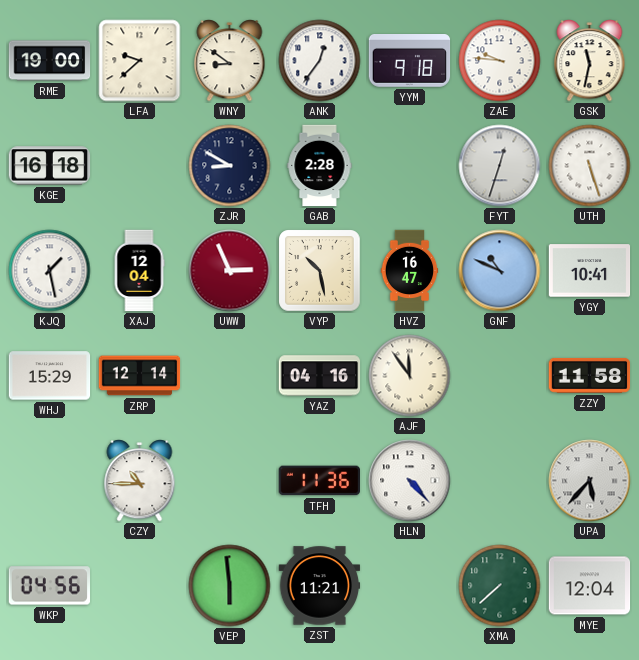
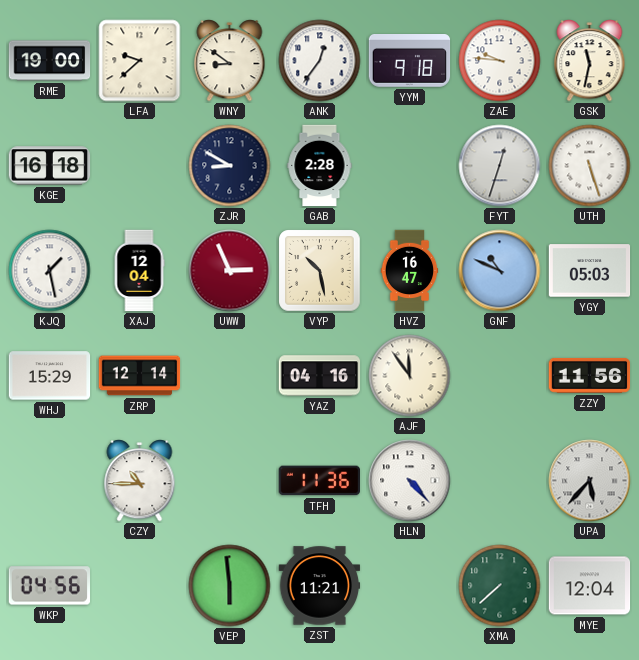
YGY: 10:41 -> 05:03 (590, 271)
ZZY: 11:58 -> 11:56 (590, 375)
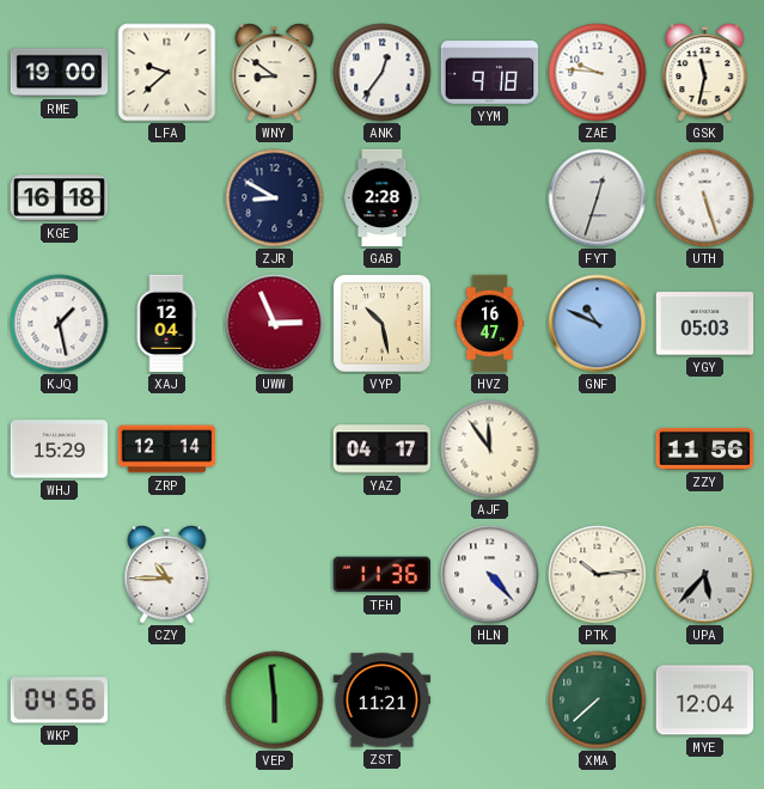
YAZ: 04:16 -> 04:17 (383, 449)
PTK: none -> 10:14 (598, 575)
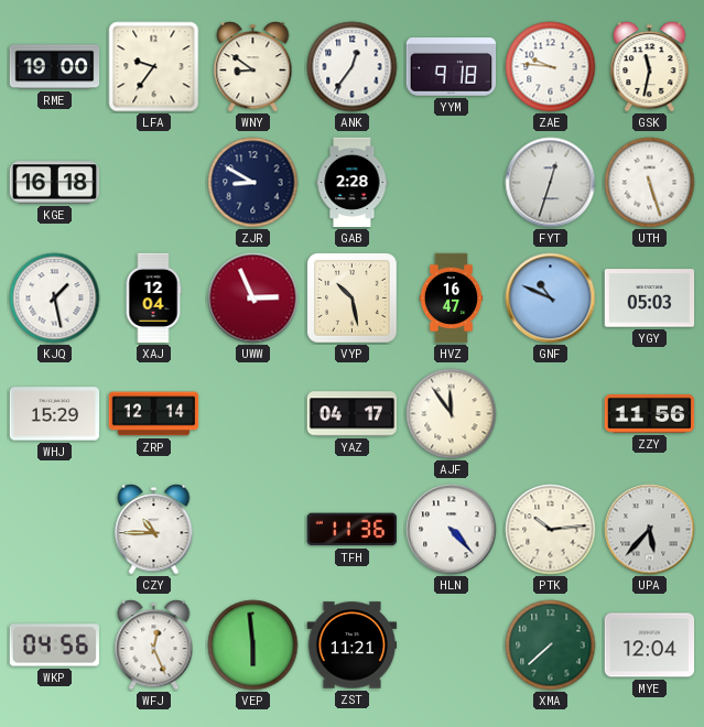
LFA: 9:38 -> 9:36 (154, 67)
WFJ: none -> 12:26 (154, 645)
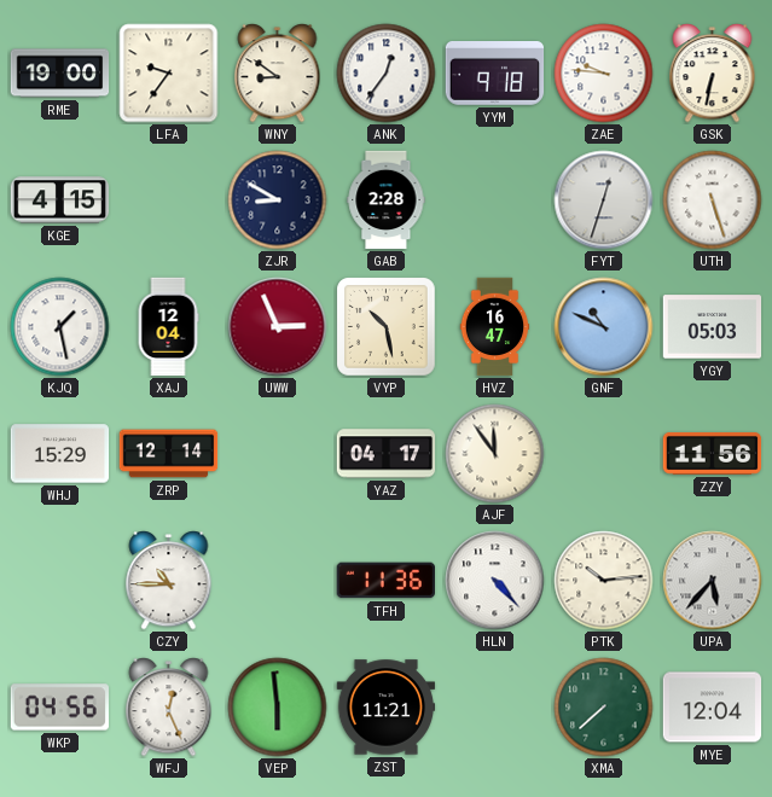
GSK: 11:32 -> 6:32 (713, 74)
KGE: 16:18 -> 4:15 (60, 200)
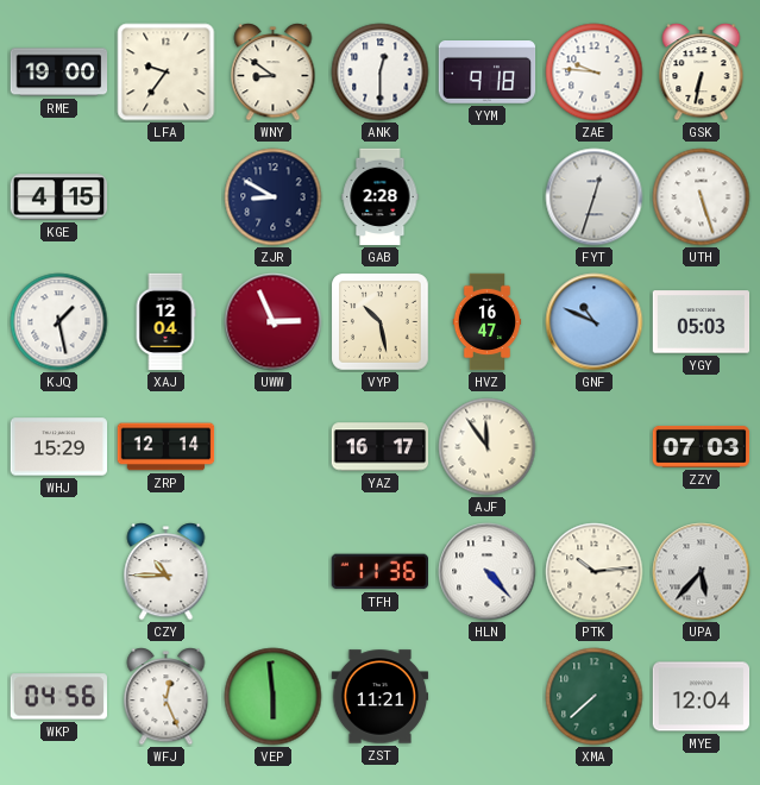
ANK: 12:36 -> 12:30 (381, 73)
YAZ: 04:17 -> 16:17 (381, 447)
ZZY: 11:56 -> 07:03 (702, 446)
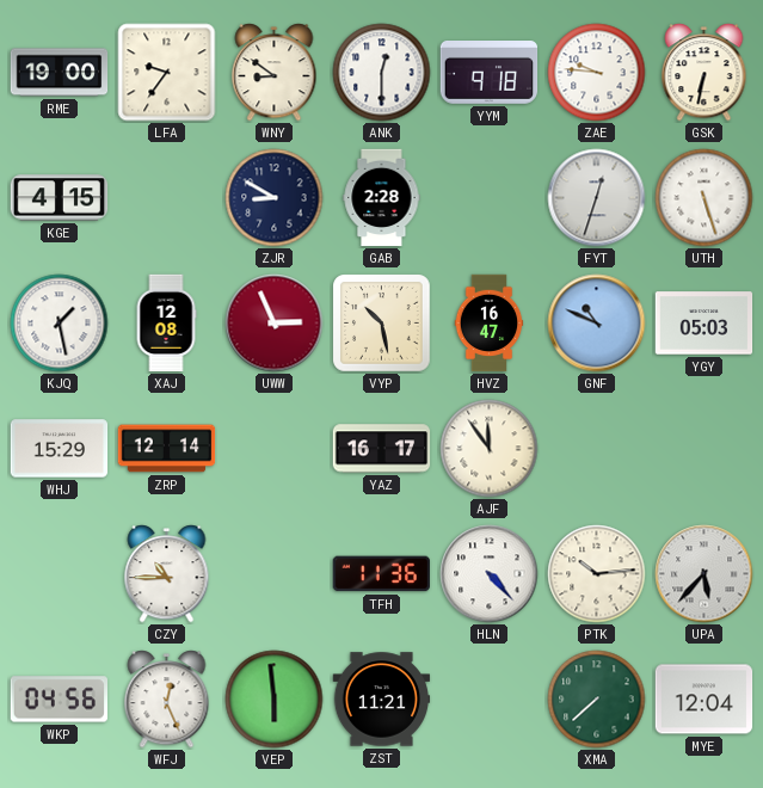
XAJ: 12:04 -> 12:08 (166, 324)
ZZY: 07:03 -> none (702, 446)
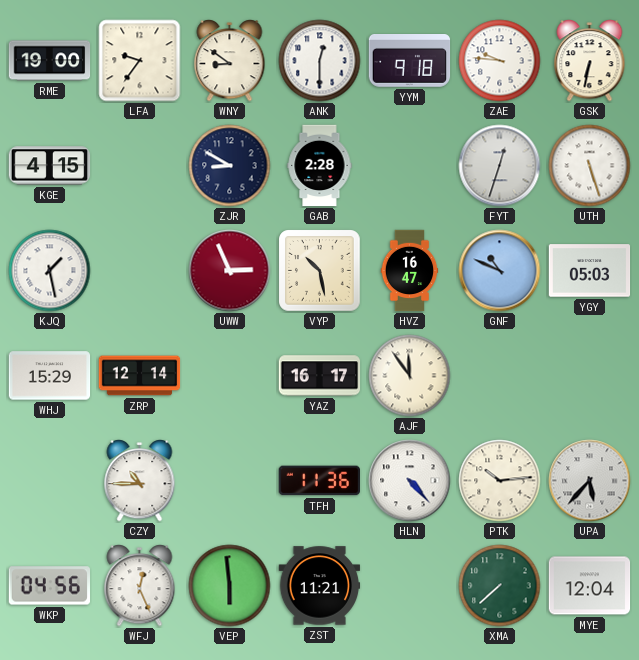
XAJ: 12:08 -> none (166, 324)
